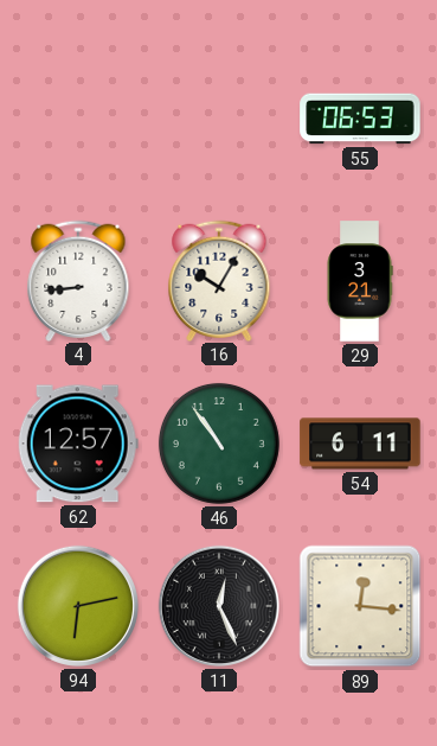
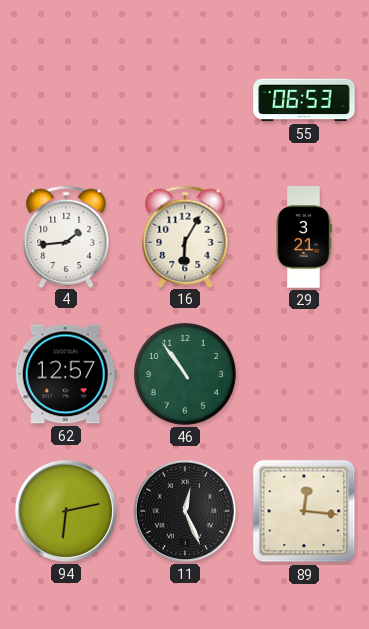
4: 8:44 -> 1:44 (66, 236)
16: 10:05 -> 6:05 (185, 236)
54: 6:11 -> none (360, 444)
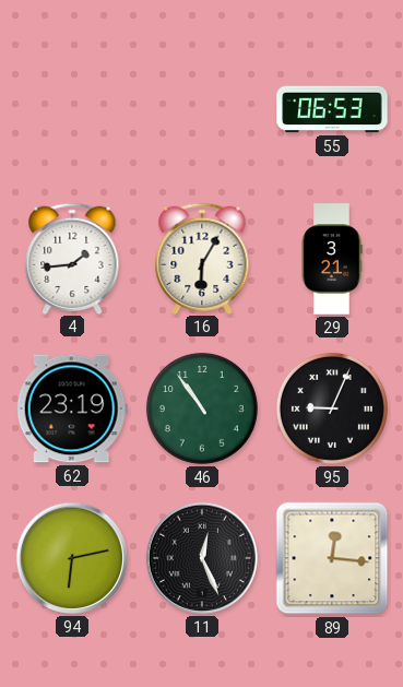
62: 12:57 -> 23:19 (72, 408)
95: none -> 9:04 (332, 408)
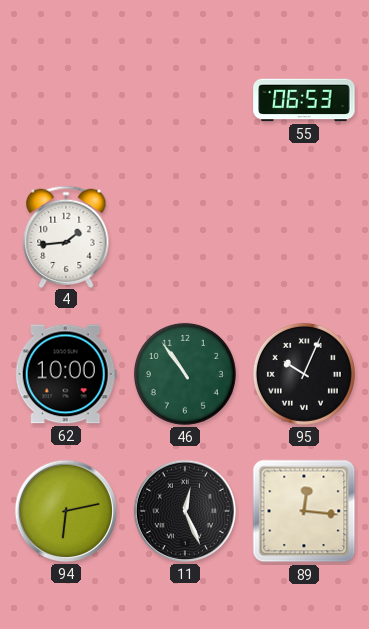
16: 6:05 -> none (202, 258)
29: 3:21 -> none (332, 259)
62: 23:19 -> 10:00 (66, 374)
95: 9:04 -> 10:04 (304, 374)
